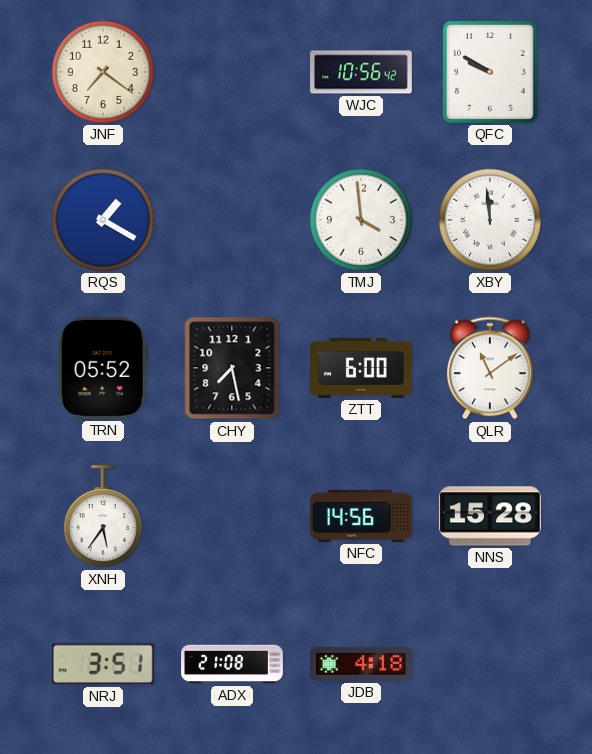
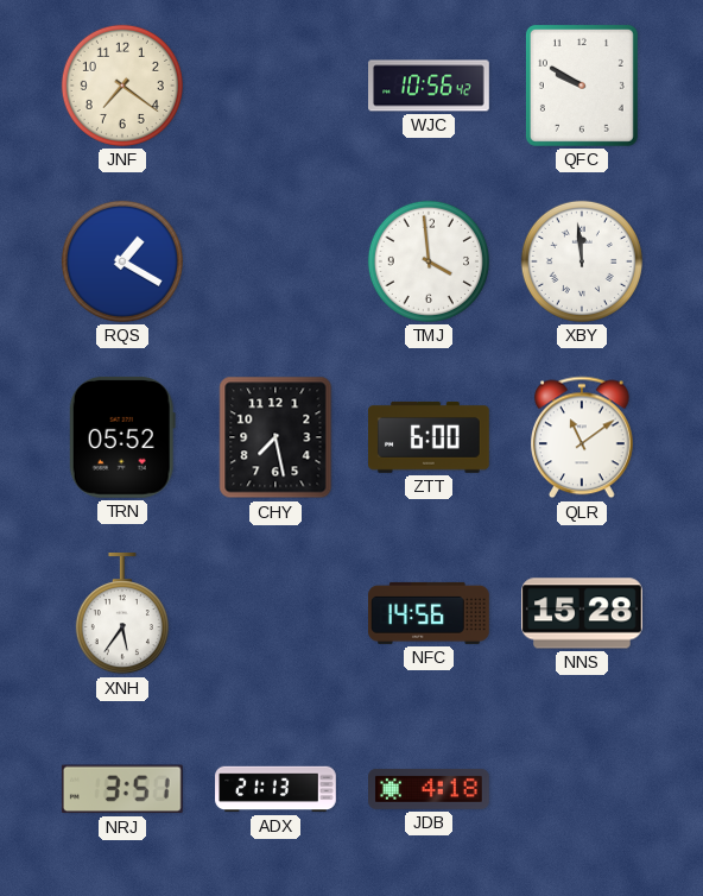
ADX: 21:08 -> 21:13 (275, 789)
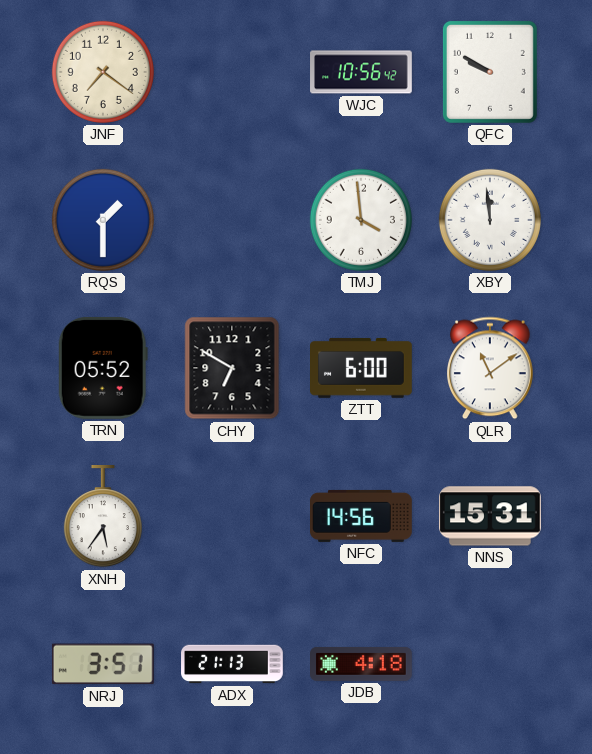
RQS: 1:20 -> 1:30 (103, 220)
CHY: 7:28 -> 6:50 (232, 368)
NNS: 15:28 -> 15:31 (491, 516)
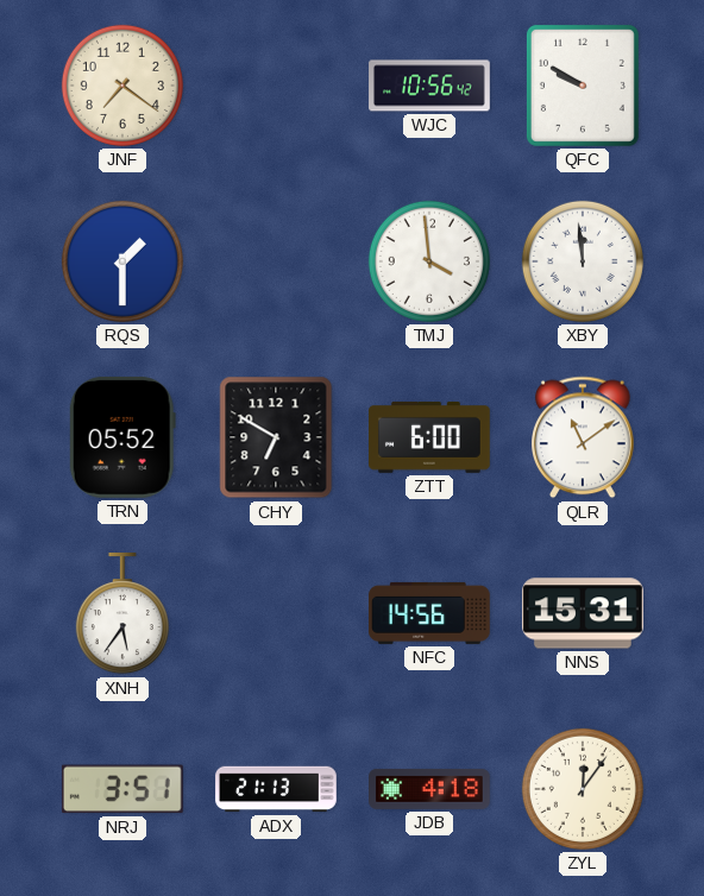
ZYL: none -> 12:06 (583, 789)
